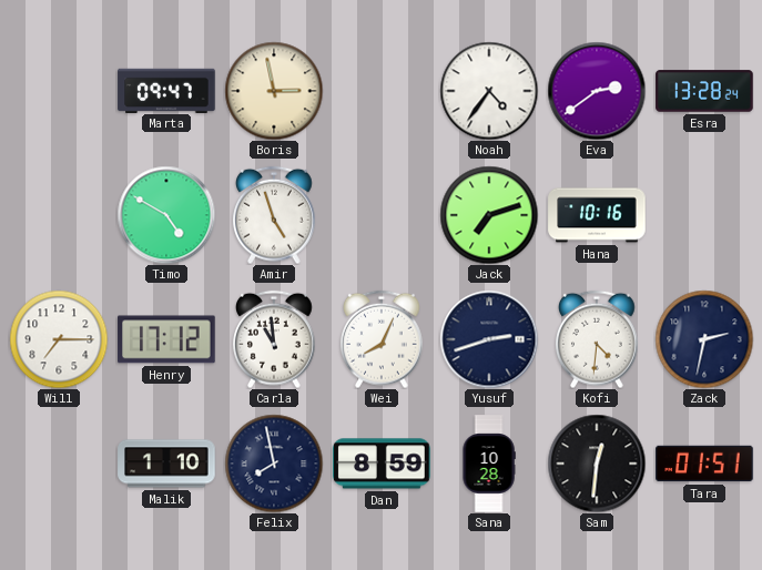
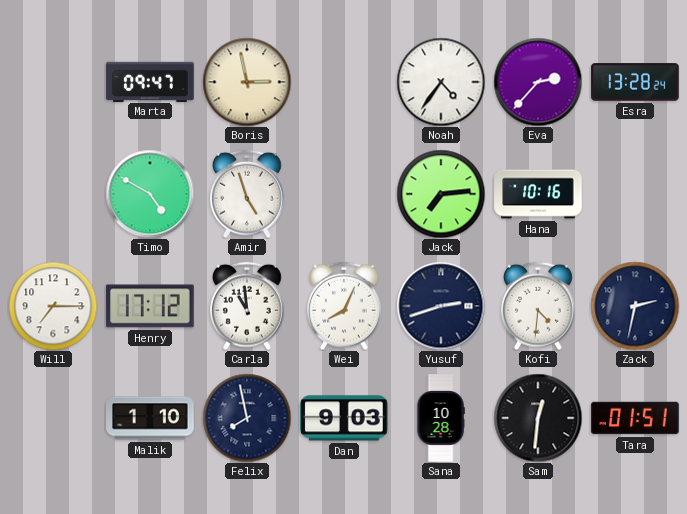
Eva: 2:39 -> 2:37 (538, 82)
Jack: 7:12 -> 7:14 (441, 194)
Dan: 8:59 -> 9:03 (344, 418)
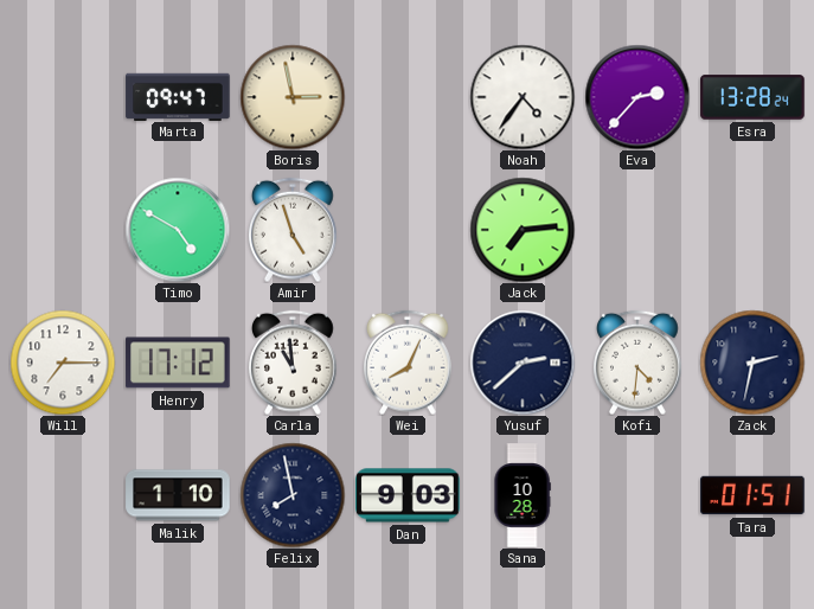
Hana: 10:16 -> none (538, 194)
Yusuf: 2:42 -> 2:38 (523, 363)
Sam: 12:31 -> none (538, 418)
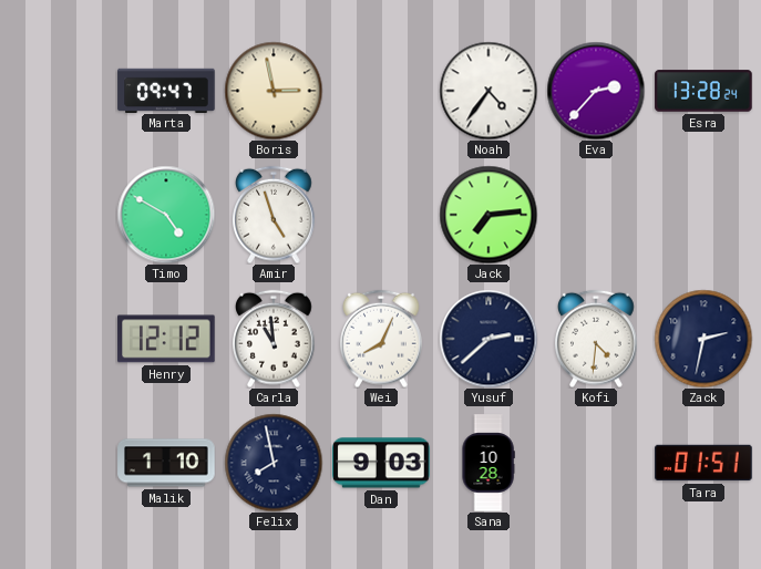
Will: 7:15 -> none (63, 363)
Henry: 17:12 -> 12:12 (166, 339)
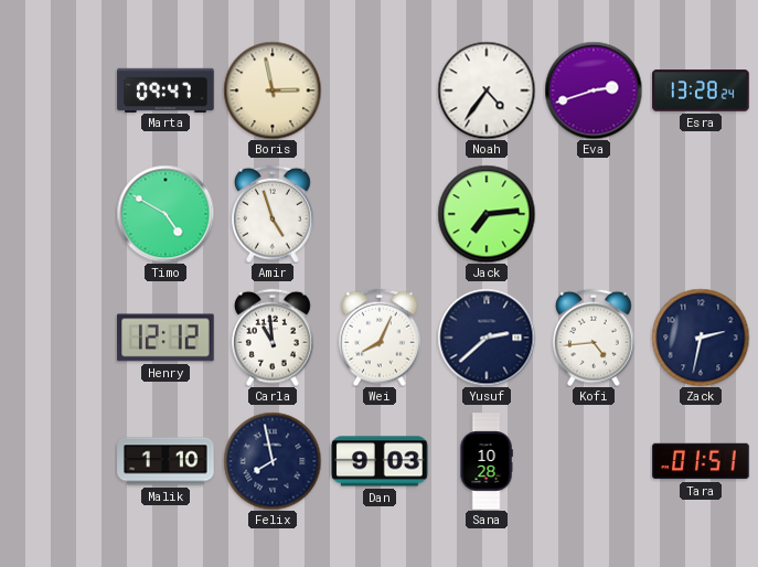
Eva: 2:37 -> 2:42 (594, 90)
Kofi: 4:31 -> 4:44 (595, 338)
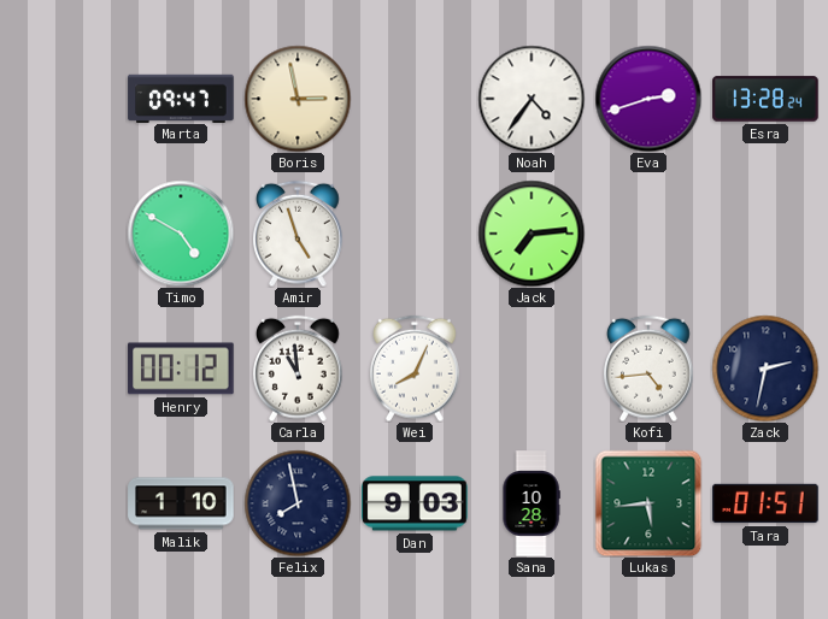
Henry: 12:12 -> 00:12 (181, 369)
Yusuf: 2:38 -> none (487, 338)
Lukas: none -> 5:44 (648, 503)
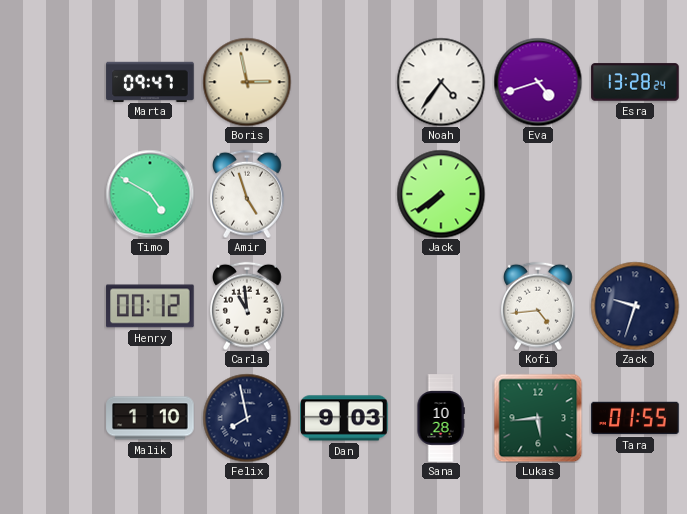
Eva: 2:42 -> 4:42 (538, 82)
Jack: 7:14 -> 7:39 (441, 194)
Wei: 8:04 -> none (416, 369)
Zack: 2:32 -> 9:33 (635, 306)
Tara: 01:51 -> 01:55 (635, 418)
